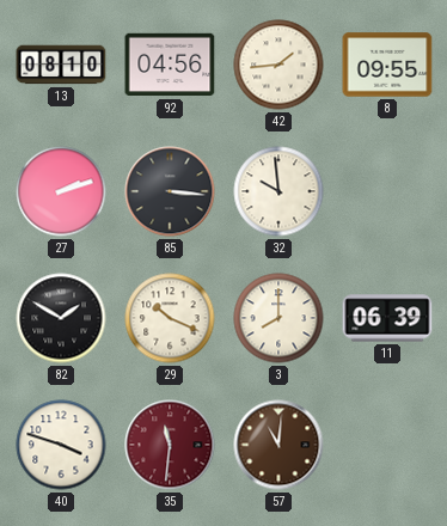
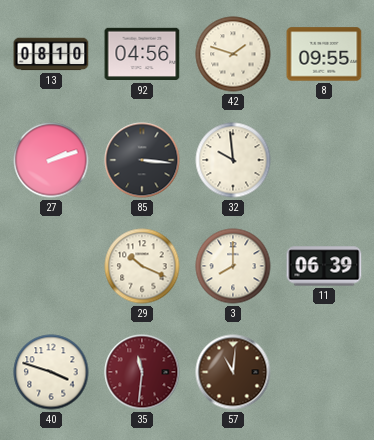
42: 1:44 -> 1:48 (233, 54)
82: 1:50 -> none (61, 318)
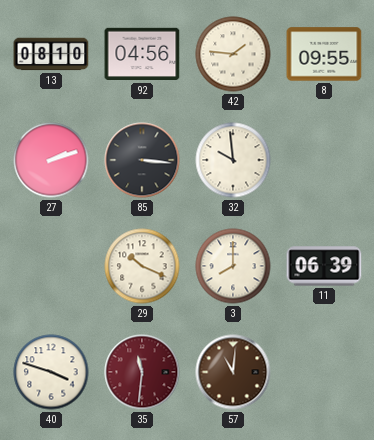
42: 1:48 -> 1:46 (233, 54)
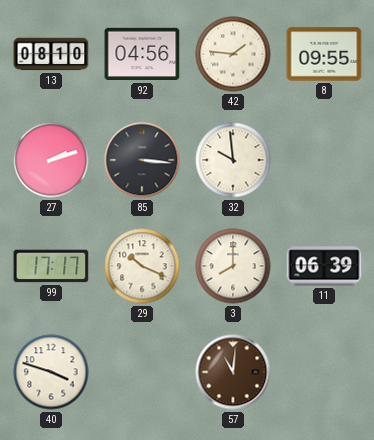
99: none -> 17:17 (51, 266)
35: 11:31 -> none (142, 372)
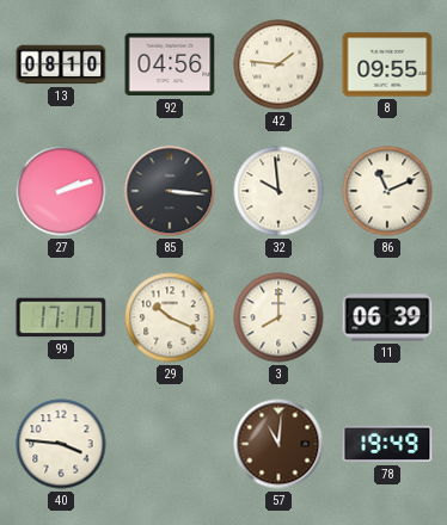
86: none -> 11:11 (387, 191)
40: 3:48 -> 3:46 (61, 444)
78: none -> 19:49 (387, 444)
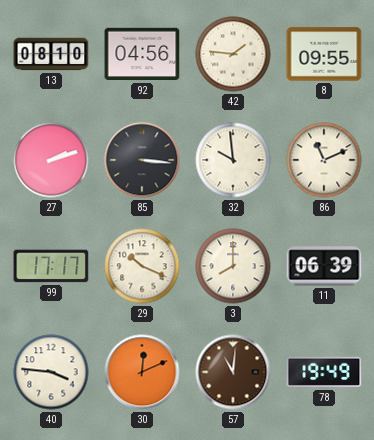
30: none -> 12:11 (142, 372)
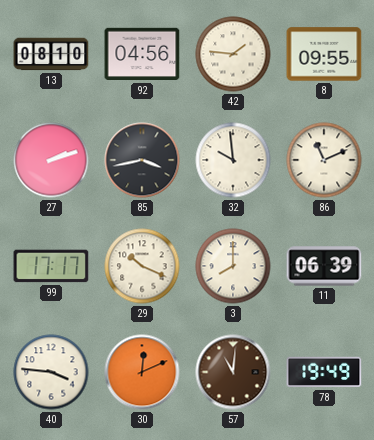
85: 3:16 -> 3:43 (142, 160)
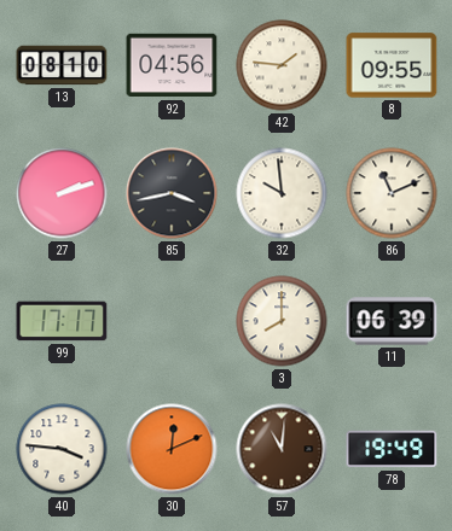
29: 10:19 -> none (142, 266)
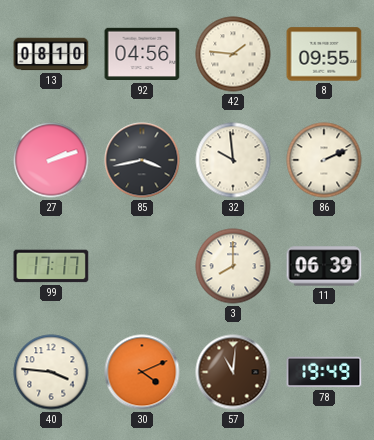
86: 11:11 -> 2:11 (324, 160)
30: 12:11 -> 4:11 (142, 372)
